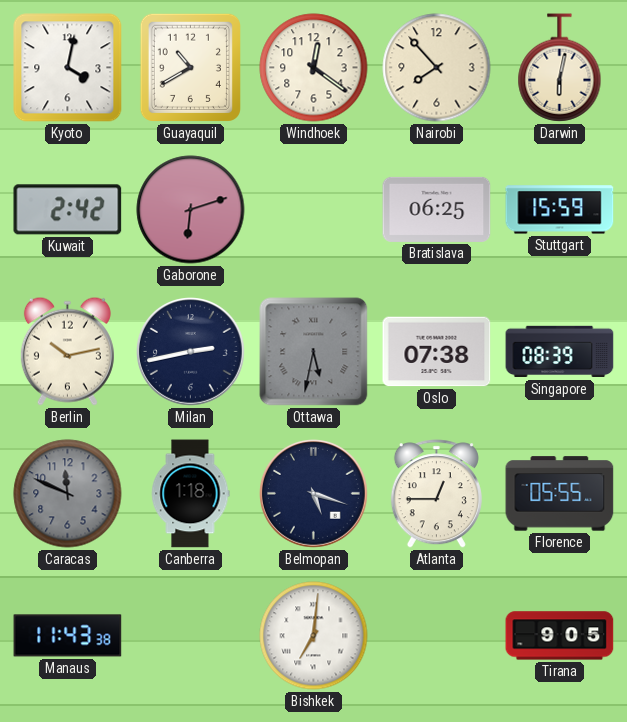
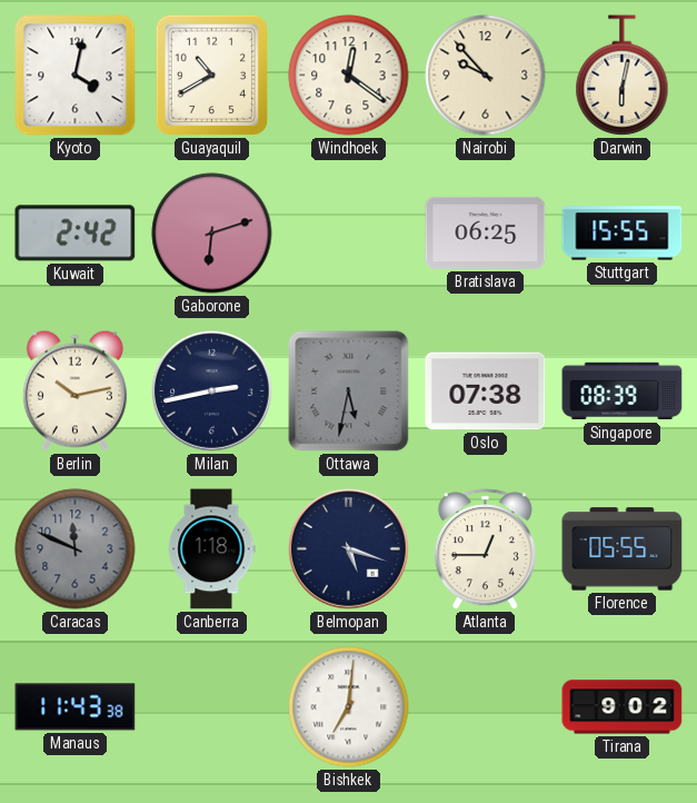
Nairobi: 7:53 -> 9:53 (486, 76)
Stuttgart: 15:59 -> 15:55 (623, 234)
Tirana: 9:05 -> 9:02 (623, 707)
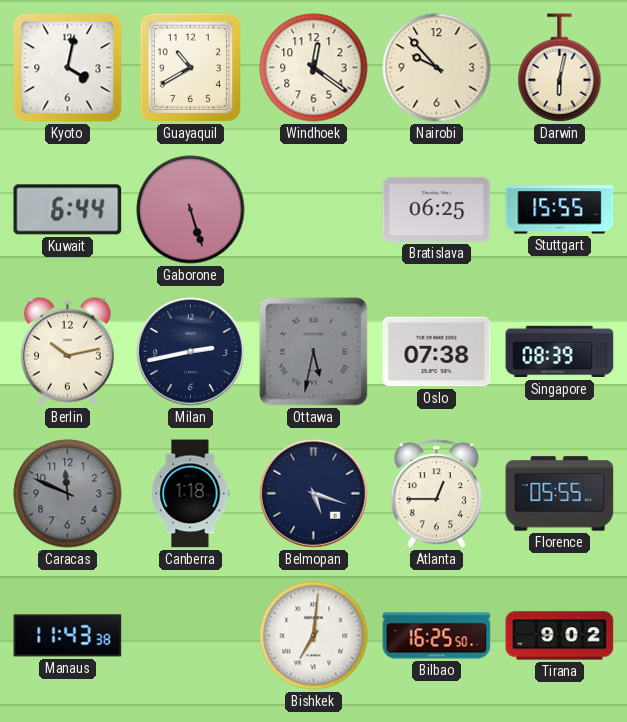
Kuwait: 2:42 -> 6:44 (68, 210)
Gaborone: 6:12 -> 5:27 (191, 210)
Bilbao: none -> 16:25 (437, 636)
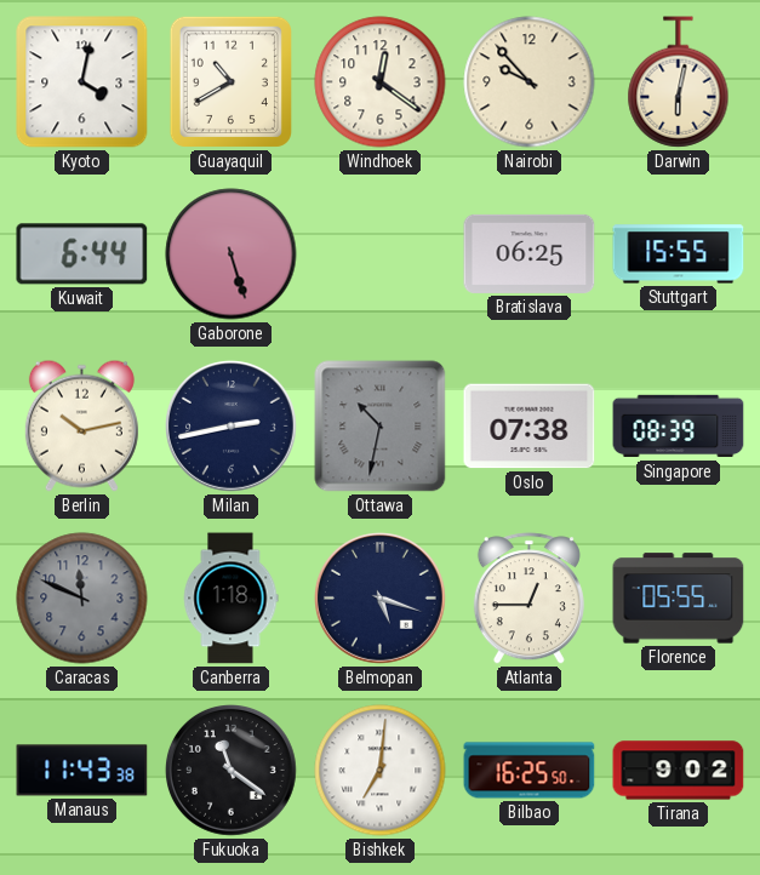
Ottawa: 5:32 -> 10:32 (381, 427)
Fukuoka: none -> 11:21 (232, 771)
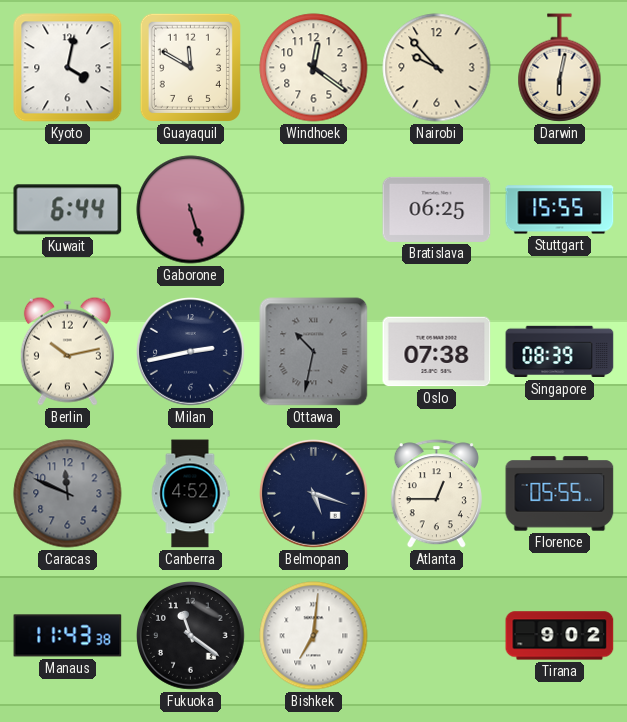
Guayaquil: 10:40 -> 11:50 (190, 67)
Canberra: 1:18 -> 4:52 (190, 494)
Bilbao: 16:25 -> none (530, 771)
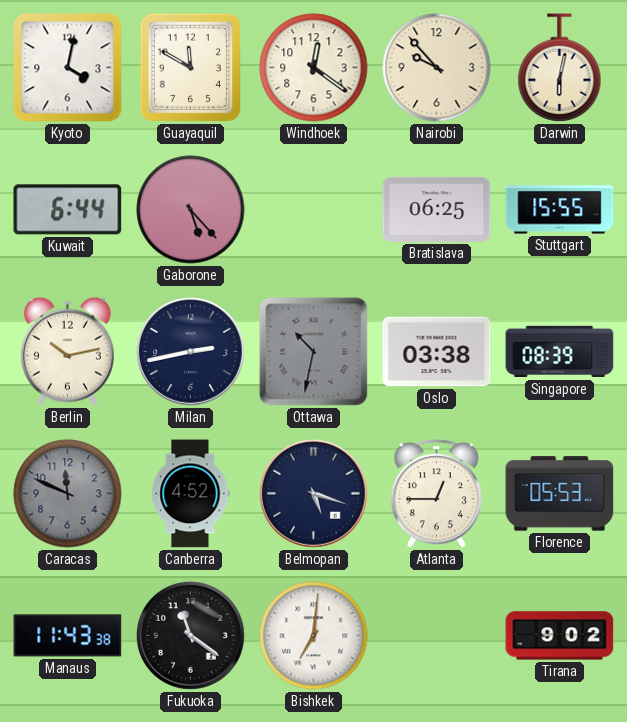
Gaborone: 5:27 -> 5:23 (191, 210)
Oslo: 07:38 -> 03:38 (437, 352)
Florence: 05:55 -> 05:53 (560, 494)
